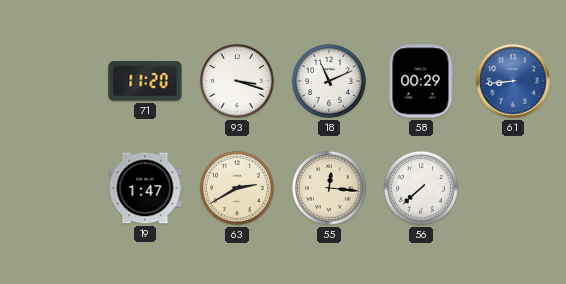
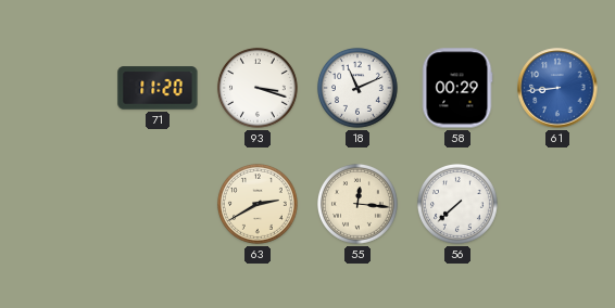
19: 1:47 -> none (145, 188)
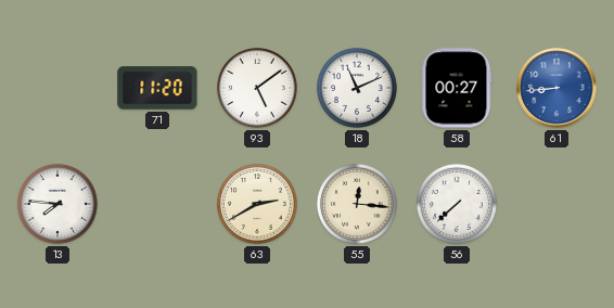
93: 3:18 -> 5:09 (257, 88)
58: 00:29 -> 00:27 (457, 88)
13: none -> 7:46 (57, 204)
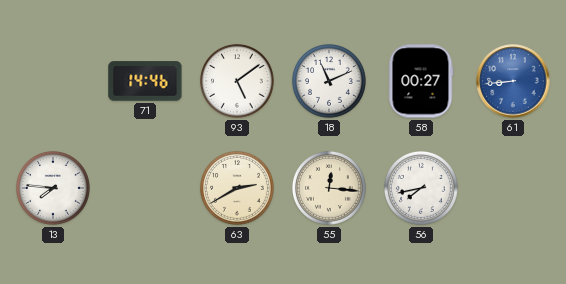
71: 11:20 -> 14:46 (145, 81)
56: 7:38 -> 7:43 (421, 188)
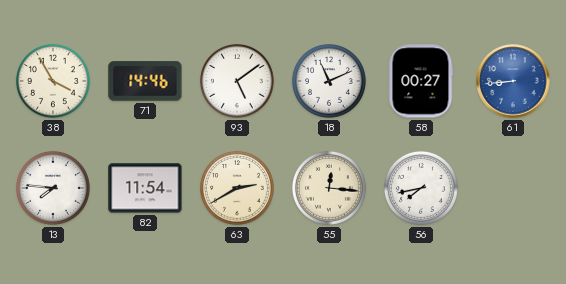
38: none -> 3:55 (53, 81)
82: none -> 11:54 (145, 188)
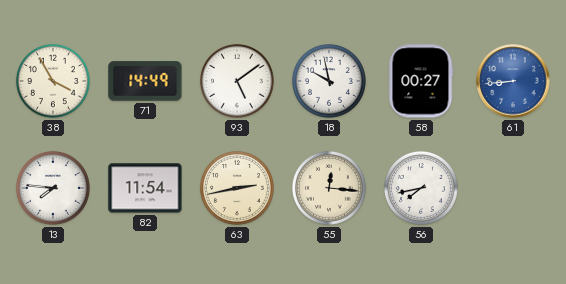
71: 14:46 -> 14:49 (145, 81)
18: 11:11 -> 9:58 (329, 81)
63: 2:40 -> 2:43 (237, 188)
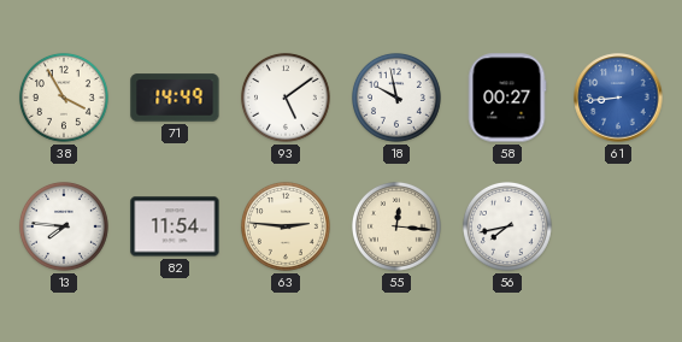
63: 2:43 -> 2:46 (286, 226)
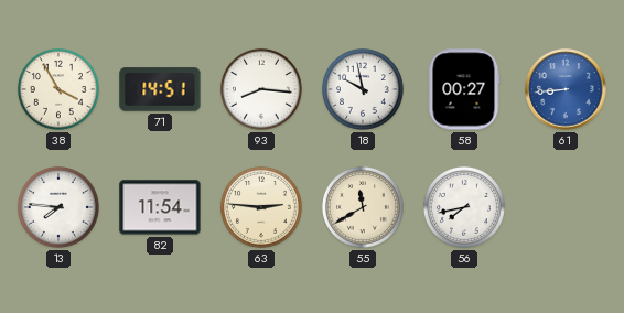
71: 14:49 -> 14:51 (160, 89)
93: 5:09 -> 8:16 (261, 89)
55: 12:16 -> 11:40 (363, 207)
